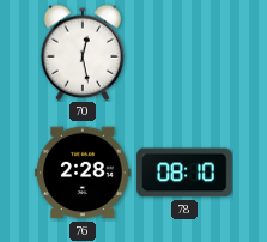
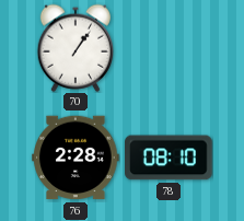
70: 12:28 -> 1:06 (74, 48)
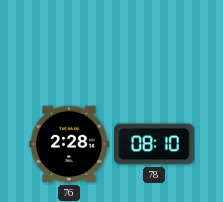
70: 1:06 -> none (74, 48)
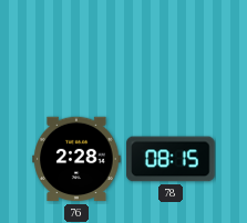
78: 08:10 -> 08:15 (171, 159)
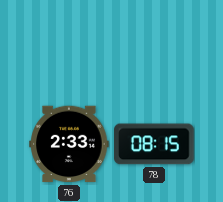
76: 2:28 -> 2:33 (69, 144)
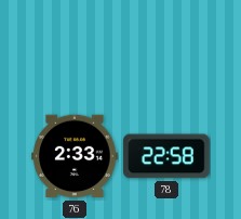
78: 08:15 -> 22:58 (166, 156)
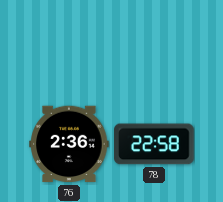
76: 2:33 -> 2:36 (69, 144)
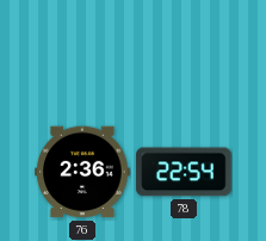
78: 22:58 -> 22:54 (184, 172)
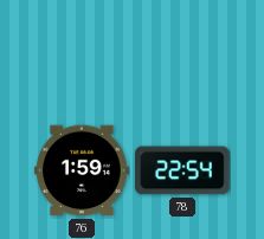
76: 2:36 -> 1:59 (82, 170)
